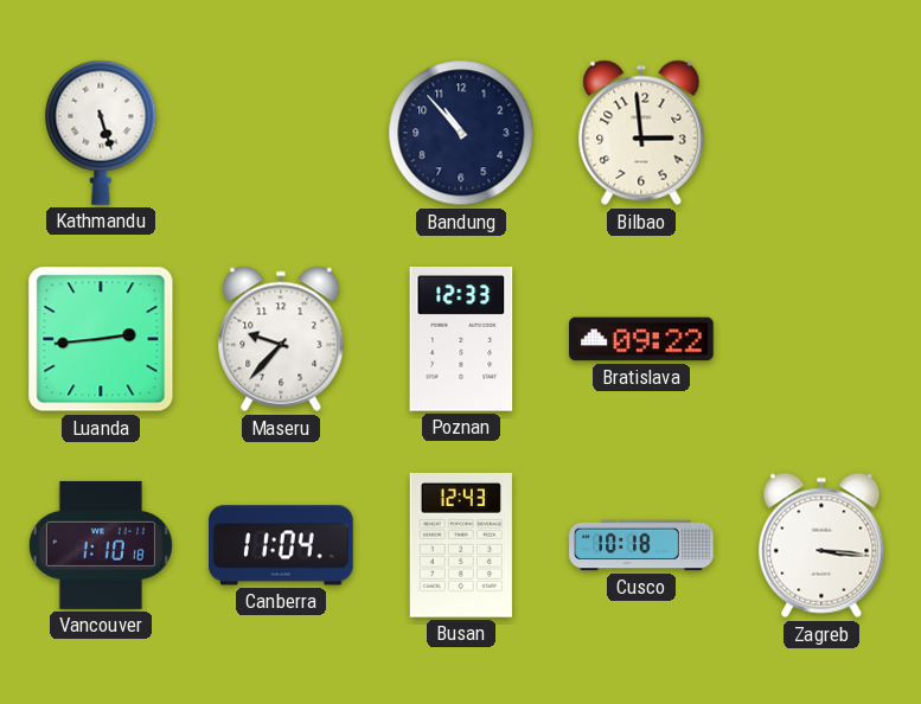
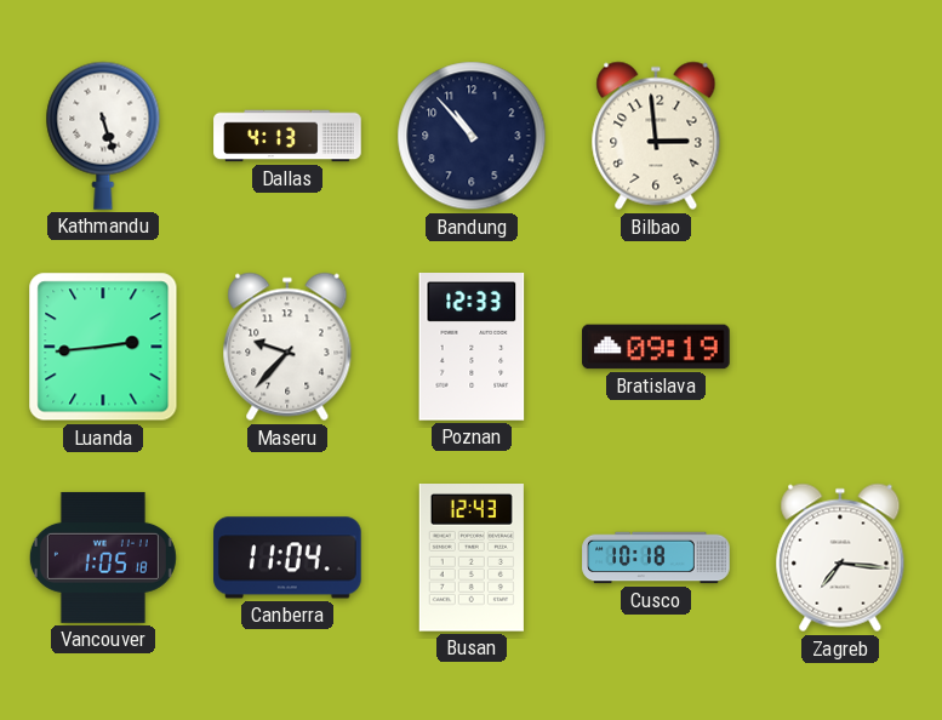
Dallas: none -> 4:13 (287, 136)
Bratislava: 09:22 -> 09:19 (656, 347)
Vancouver: 1:10 -> 1:05 (103, 558)
Zagreb: 3:16 -> 7:16 (840, 558)
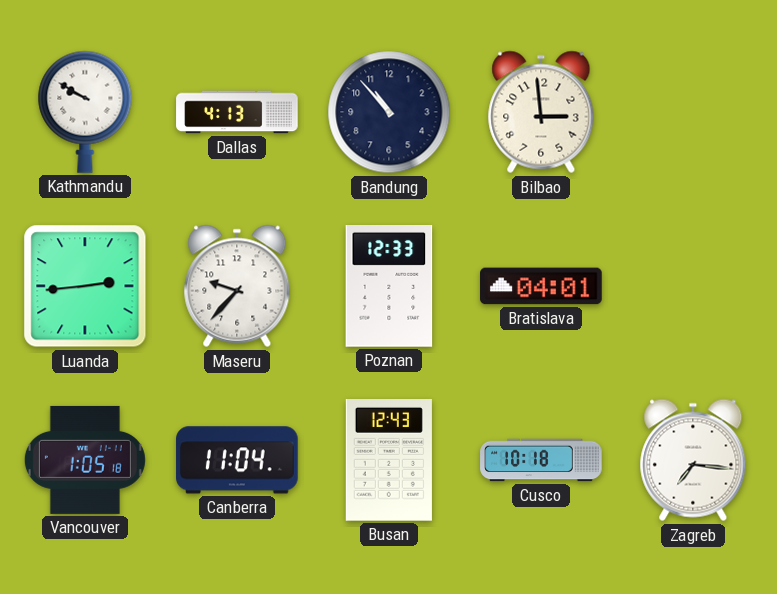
Kathmandu: 5:27 -> 9:50 (85, 112)
Bratislava: 09:19 -> 04:01 (541, 286)
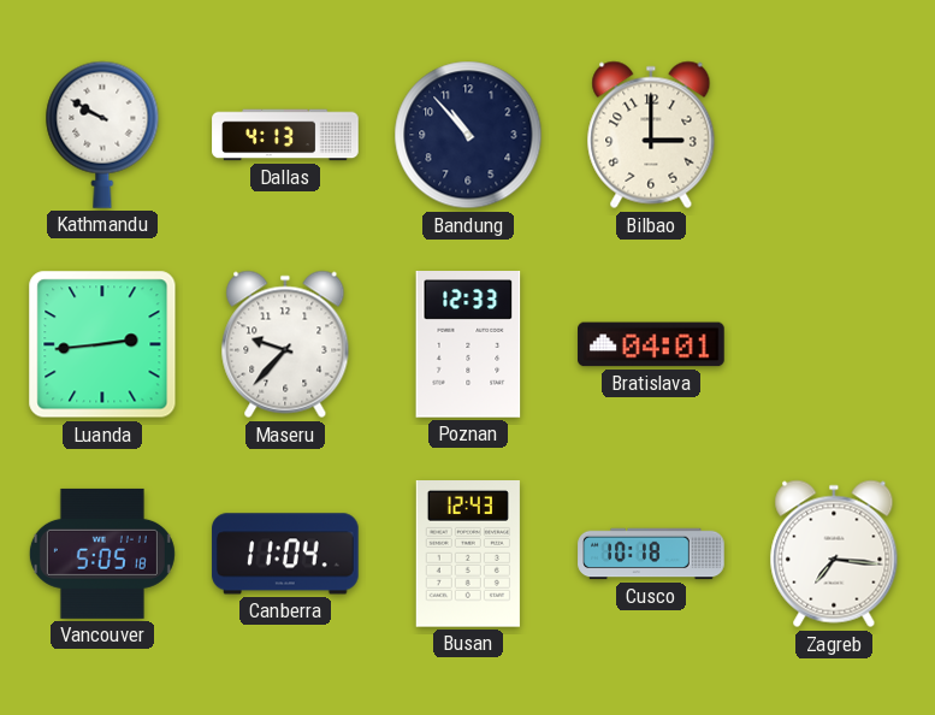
Bilbao: 2:59 -> 3:00 (651, 135)
Vancouver: 1:05 -> 5:05 (102, 554)
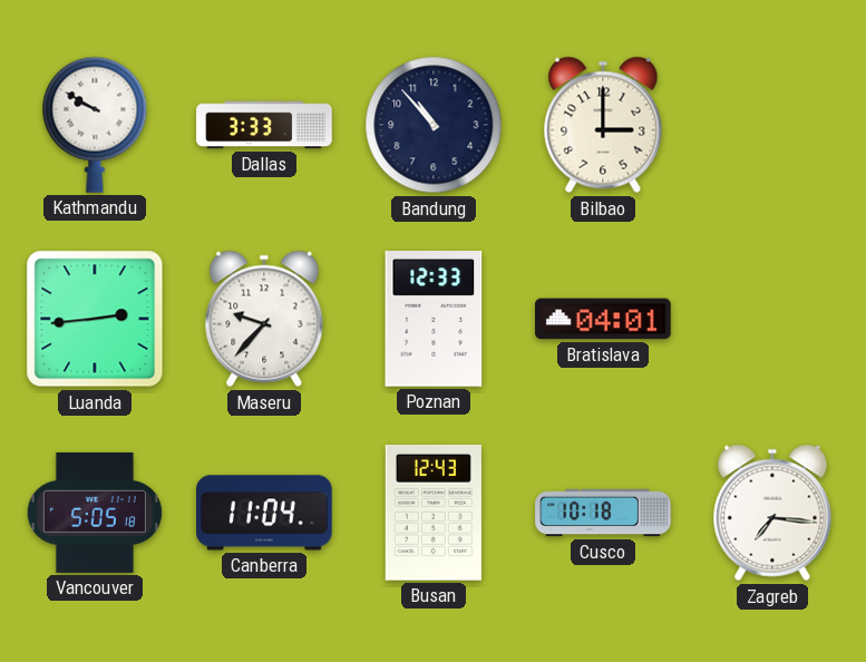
Dallas: 4:13 -> 3:33 (264, 125)
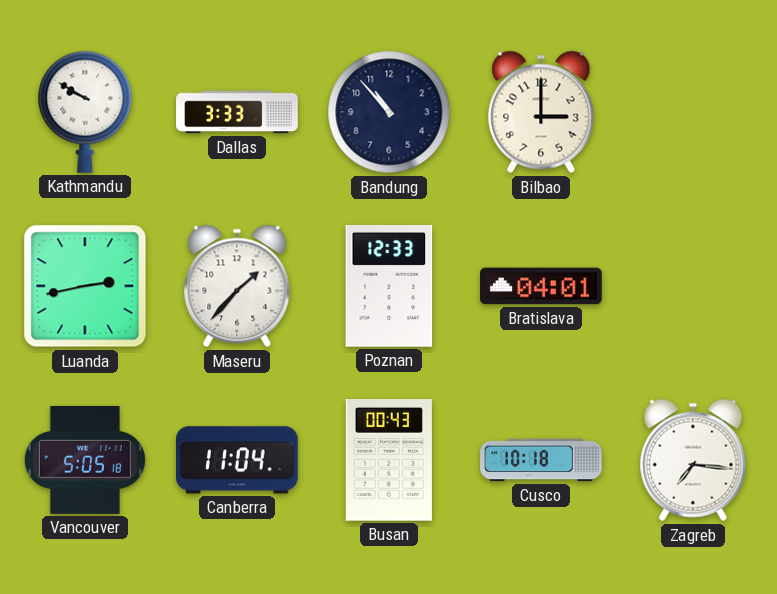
Luanda: 2:44 -> 2:43 (85, 286)
Maseru: 9:37 -> 1:37 (237, 286)
Busan: 12:43 -> 00:43 (389, 461)
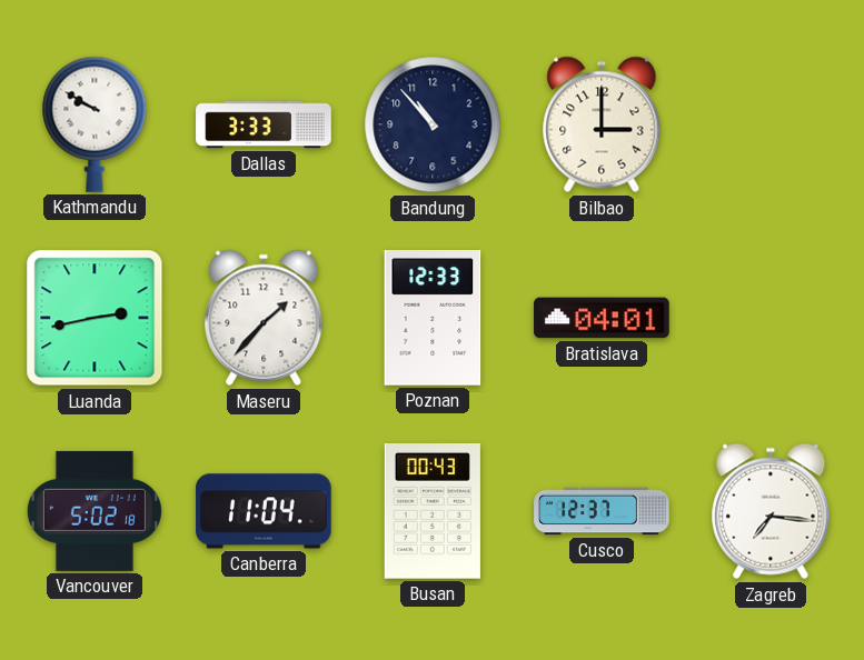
Vancouver: 5:05 -> 5:02 (95, 511)
Cusco: 10:18 -> 12:37 (602, 511)
